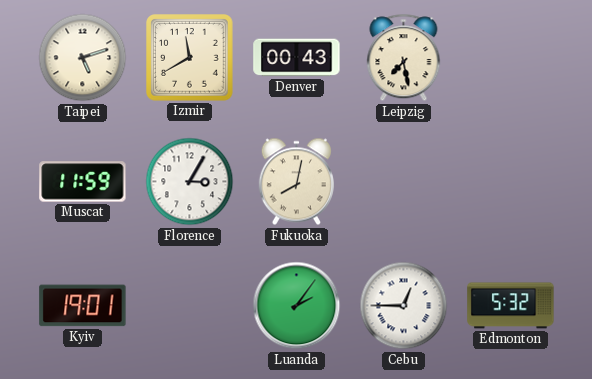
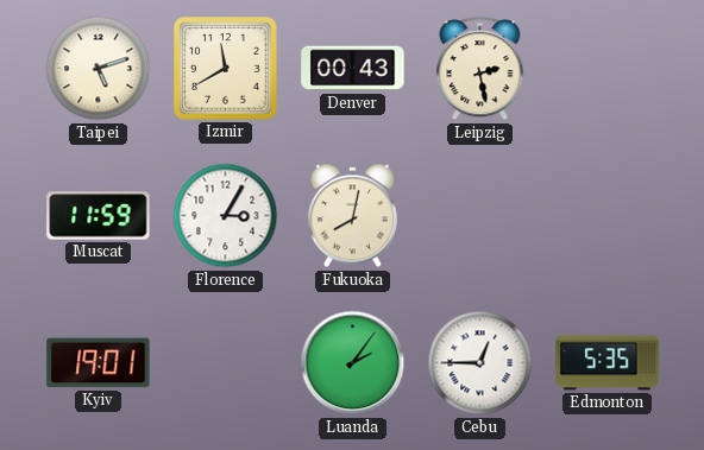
Leipzig: 7:28 -> 2:28 (480, 69)
Edmonton: 5:32 -> 5:35 (608, 363)
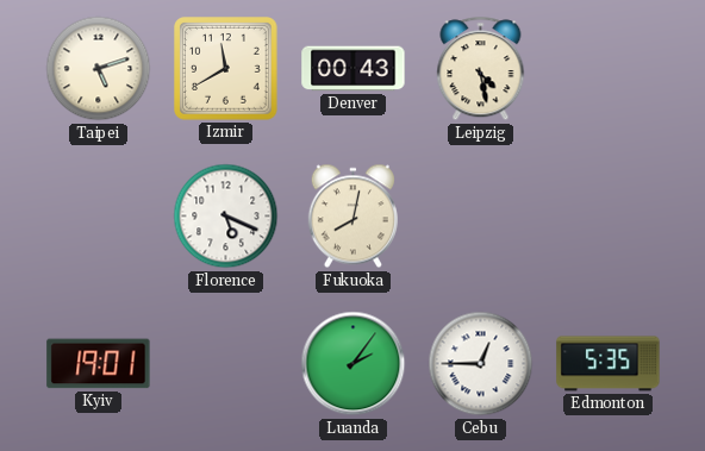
Leipzig: 2:28 -> 4:28 (481, 69)
Muscat: 11:59 -> none (99, 216)
Florence: 3:05 -> 5:19 (226, 217)
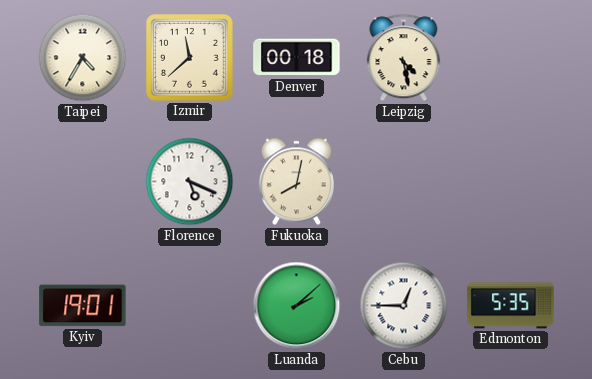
Taipei: 5:12 -> 4:35 (83, 58)
Izmir: 11:40 -> 11:38 (190, 58)
Denver: 00:43 -> 00:18 (297, 58)
Luanda: 2:06 -> 2:08 (297, 306)
